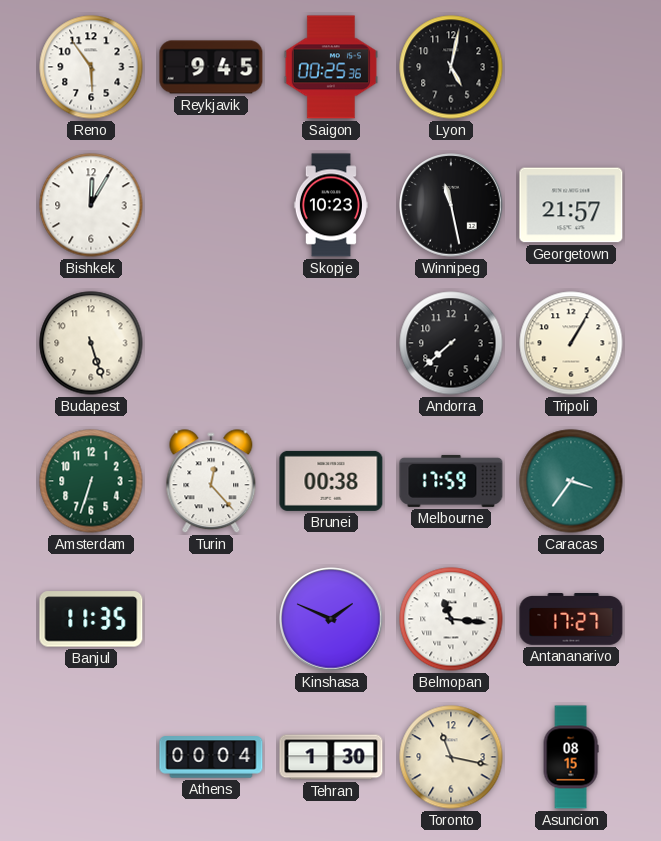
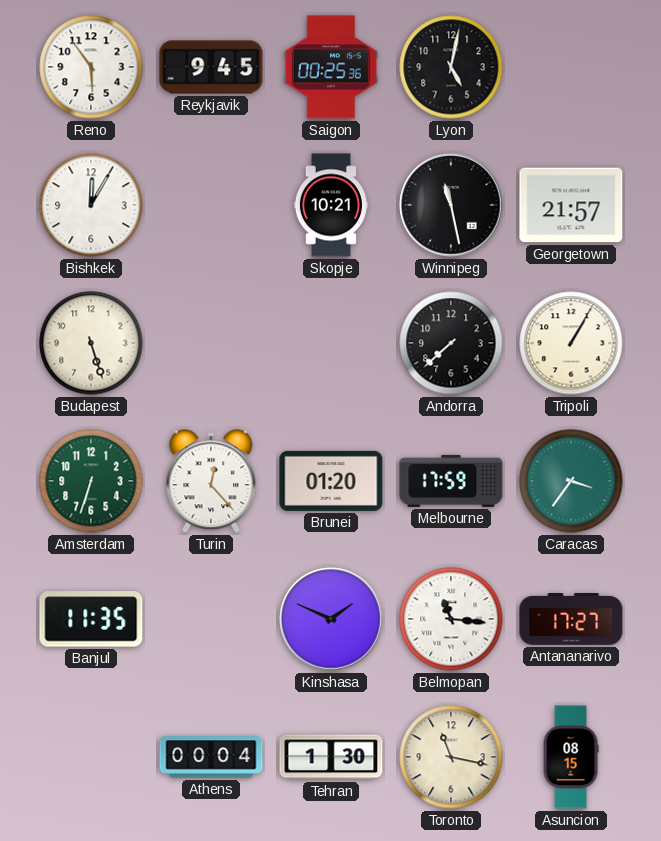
Skopje: 10:23 -> 10:21 (331, 205)
Brunei: 00:38 -> 01:20 (331, 481)
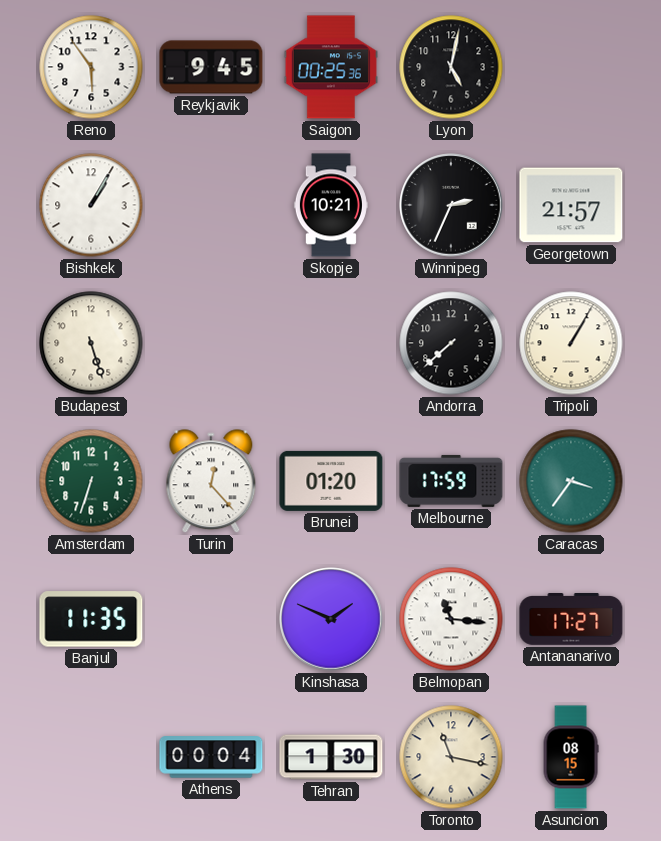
Bishkek: 12:05 -> 1:05 (91, 205)
Winnipeg: 11:28 -> 2:34 (451, 205)
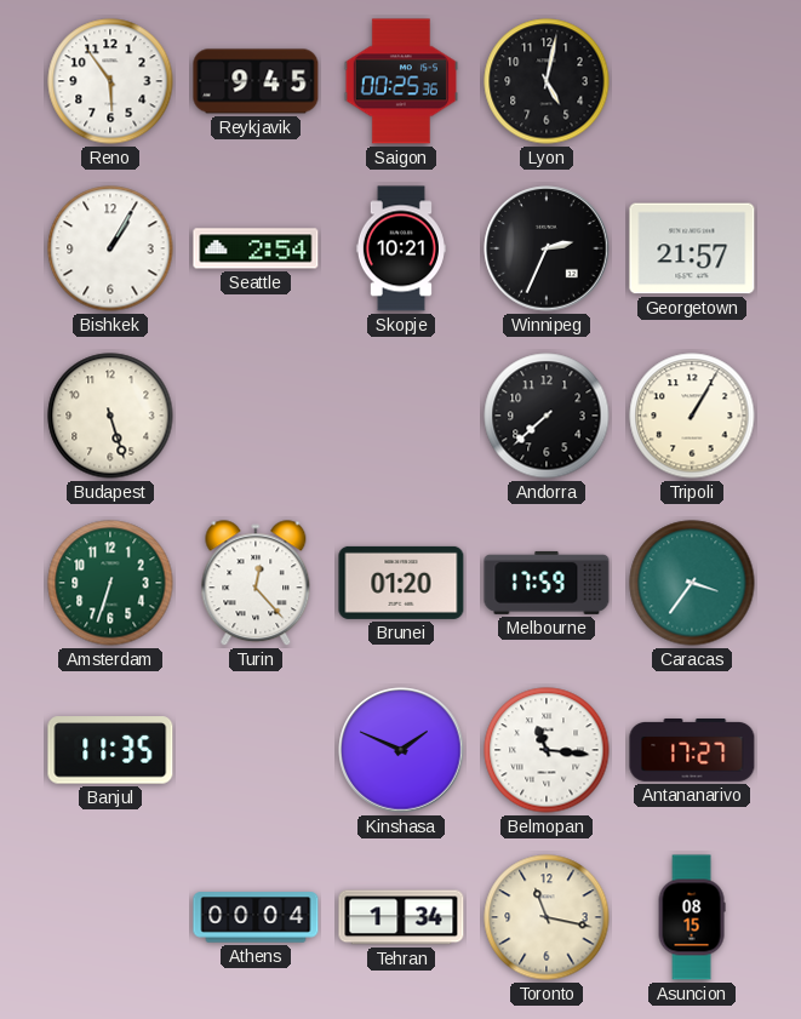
Seattle: none -> 2:54 (256, 248)
Tehran: 1:30 -> 1:34 (401, 917)
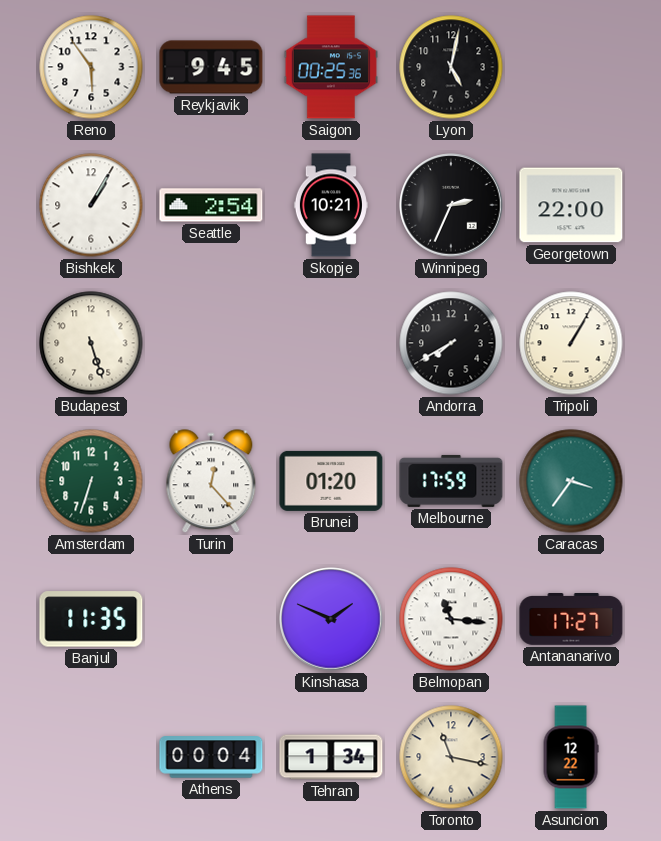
Georgetown: 21:57 -> 22:00 (571, 205)
Andorra: 7:38 -> 7:40 (451, 343)
Asuncion: 08:15 -> 12:22 (571, 757)
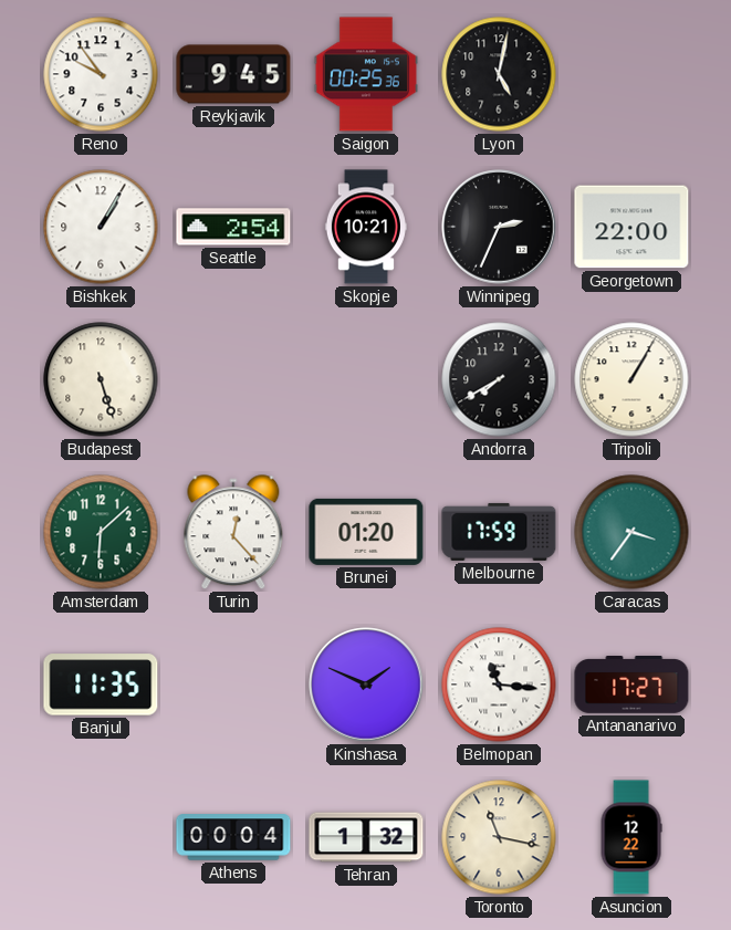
Reno: 5:54 -> 9:54 (101, 74)
Amsterdam: 6:33 -> 6:08 (101, 532)
Tehran: 1:34 -> 1:32 (366, 837)
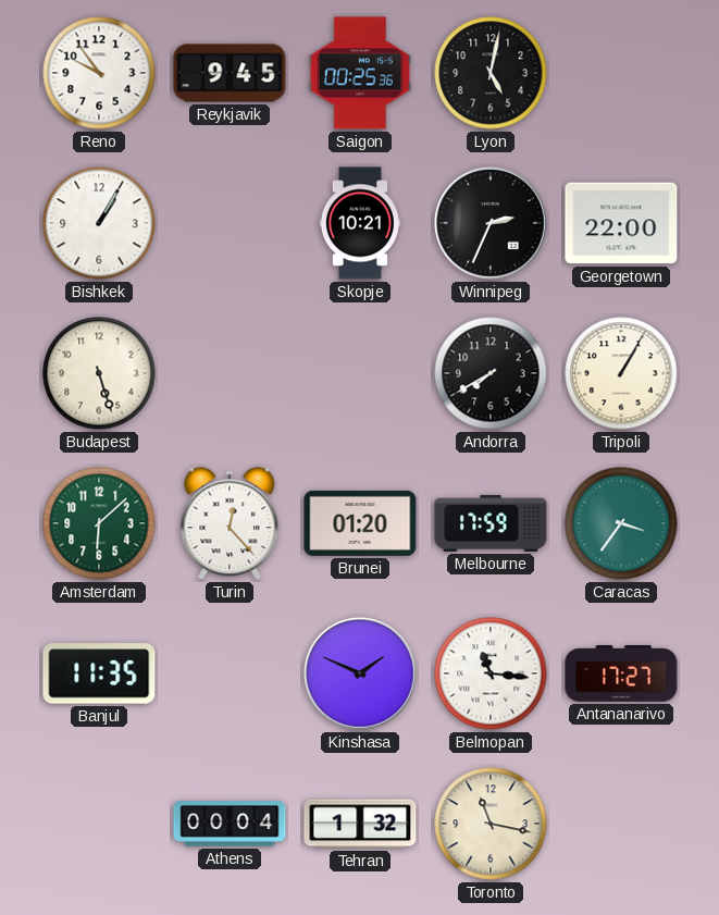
Seattle: 2:54 -> none (233, 227)
Asuncion: 12:22 -> none (631, 837)
